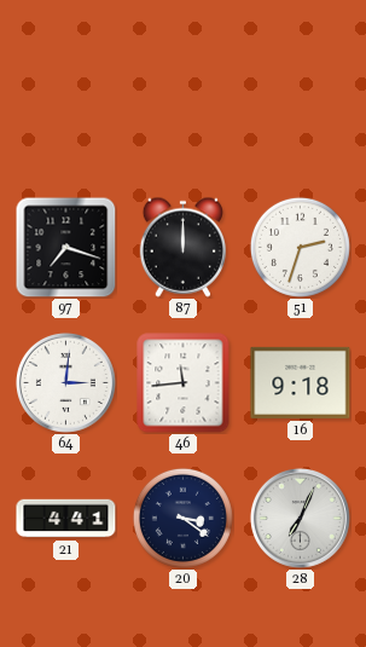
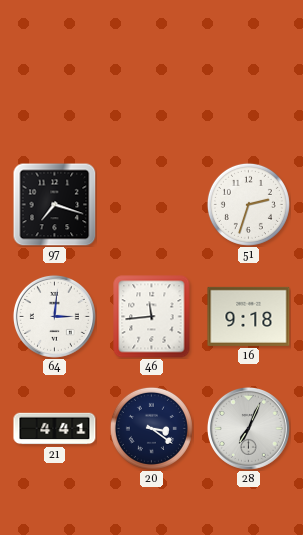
87: 12:00 -> none (182, 247)
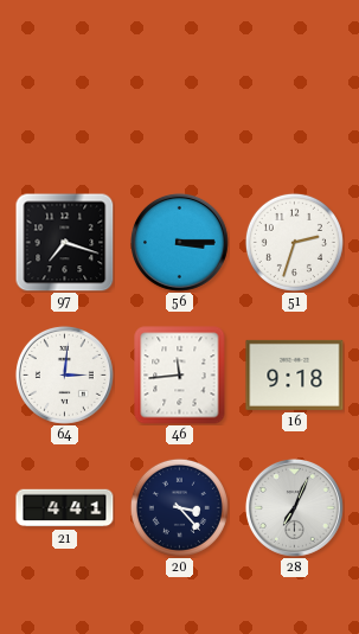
56: none -> 3:15 (179, 242)
20: 3:21 -> 3:23 (179, 507)
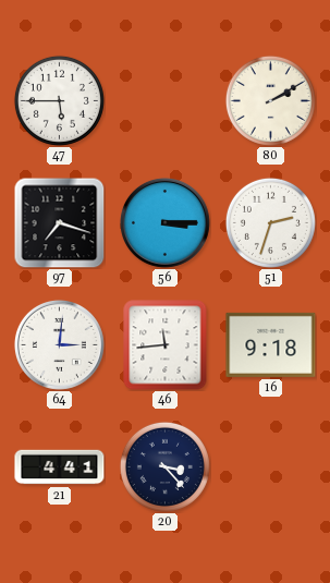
47: none -> 5:45 (59, 100)
80: none -> 2:10 (270, 100)
28: 7:04 -> none (294, 507)
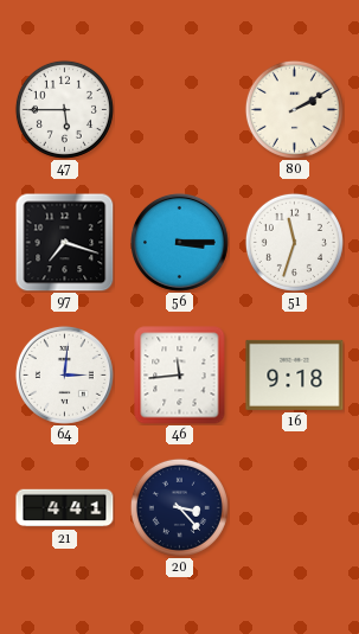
51: 2:33 -> 11:33 (294, 242)
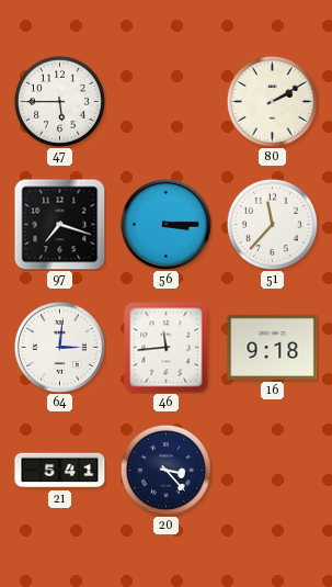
51: 11:33 -> 11:37 (272, 224)
21: 4:41 -> 5:41 (60, 471)
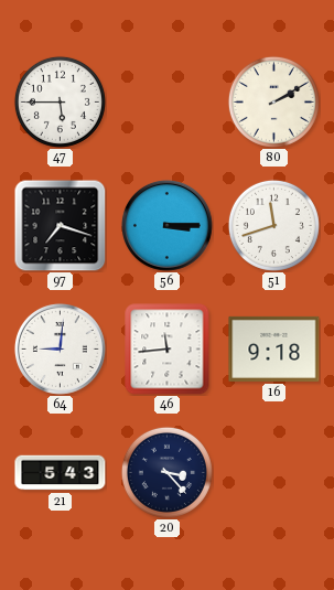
51: 11:37 -> 11:42 (273, 225)
64: 3:01 -> 9:01 (60, 348)
21: 5:41 -> 5:43 (61, 473)
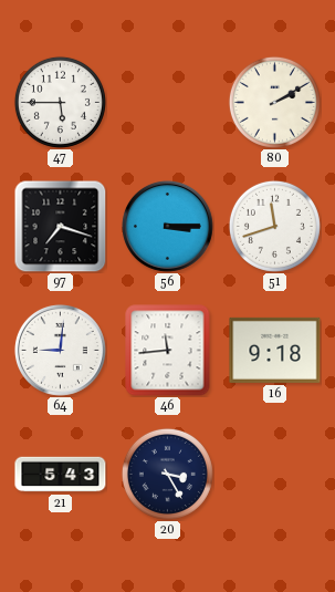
20: 3:23 -> 3:25 (167, 474)
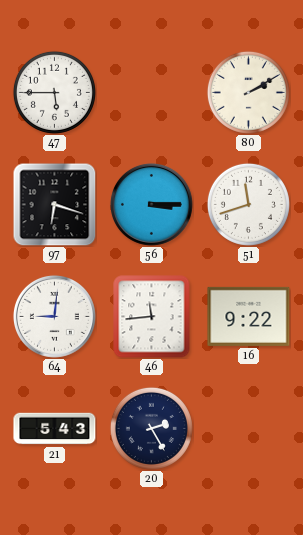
97: 7:18 -> 6:18 (54, 204)
16: 9:18 -> 9:22 (249, 316)
20: 3:25 -> 2:25 (151, 428)
